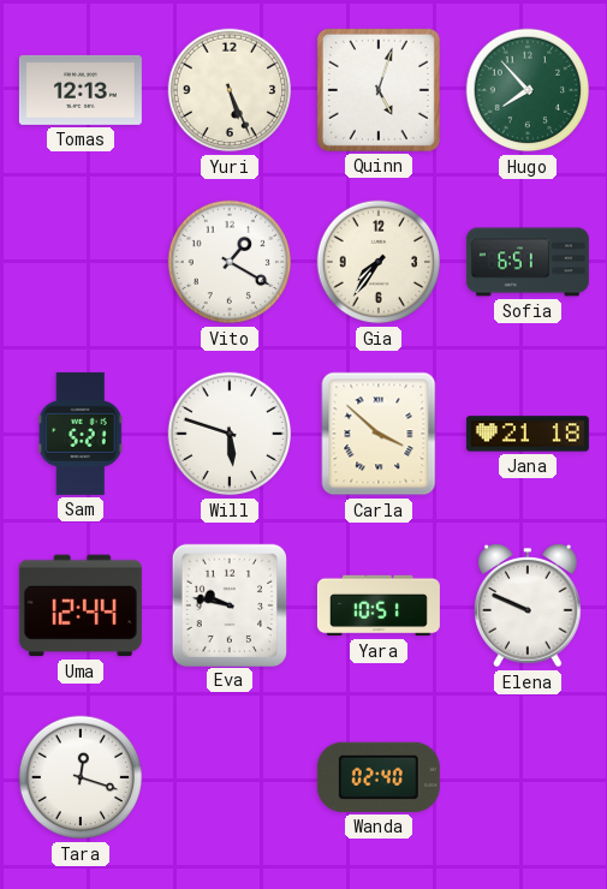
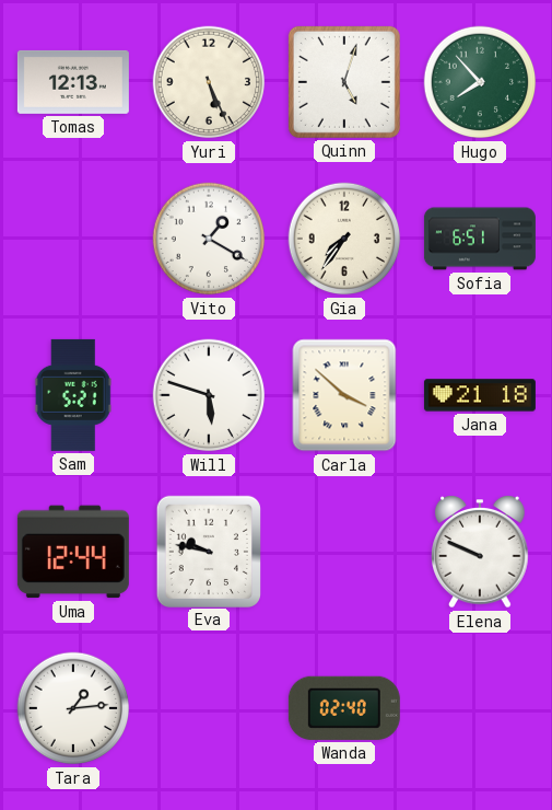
Yara: 10:51 -> none (379, 605)
Tara: 12:18 -> 1:14 (73, 708)
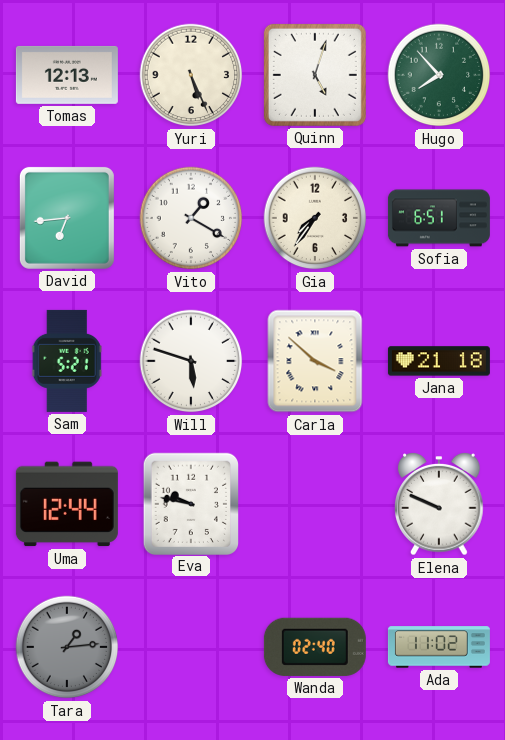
David: none -> 6:44 (67, 218)
Tara dial: white -> grey (67, 647)
Ada: none -> 11:02 (439, 647)
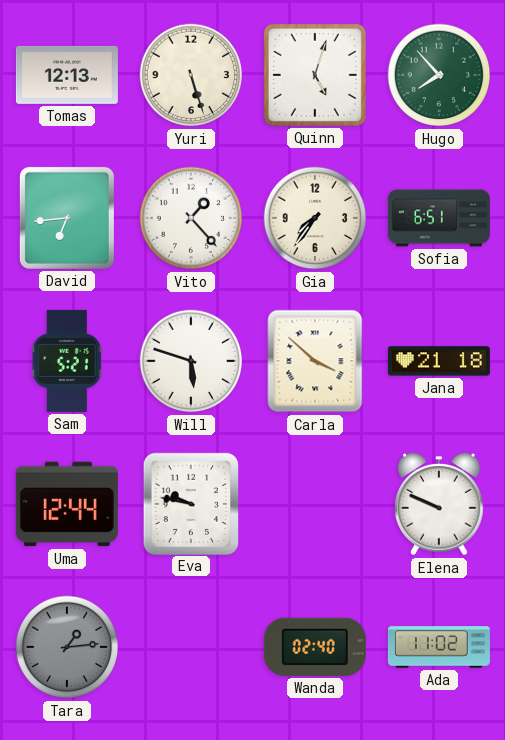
Yuri: 5:26 -> 5:27 (191, 75)
Vito: 1:20 -> 1:23 (191, 218)
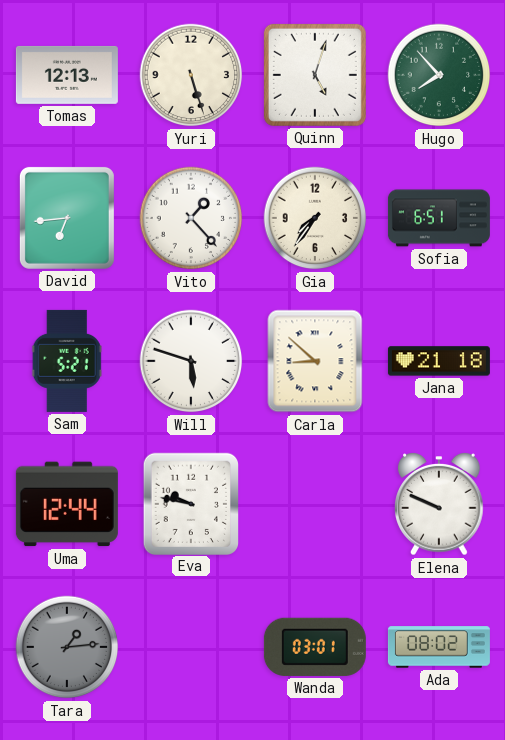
Carla: 3:52 -> 8:52 (315, 361)
Wanda: 02:40 -> 03:01 (315, 647)
Ada: 11:02 -> 08:02 (439, 647)
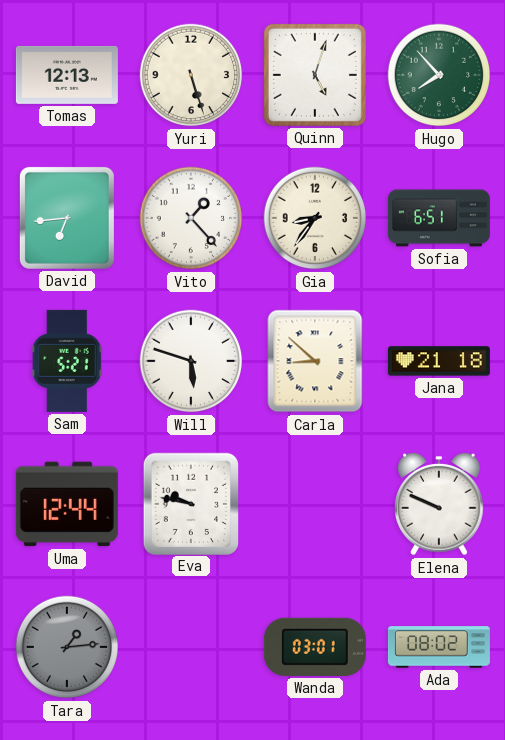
Gia: 7:36 -> 8:36 (315, 218)
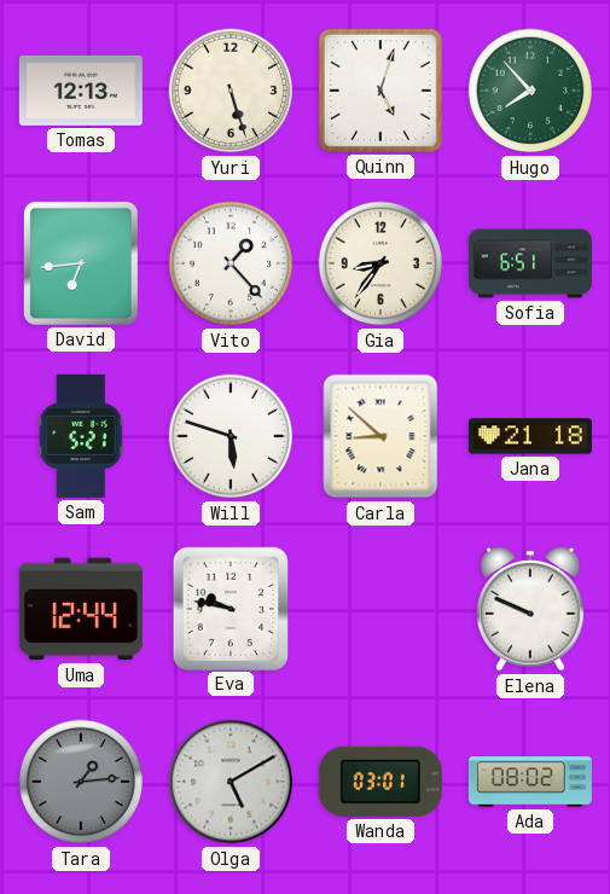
Olga: none -> 5:10 (231, 782)
